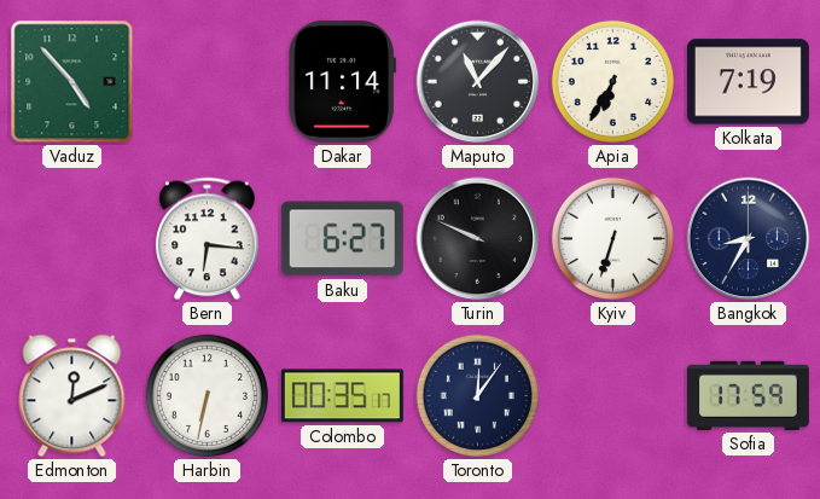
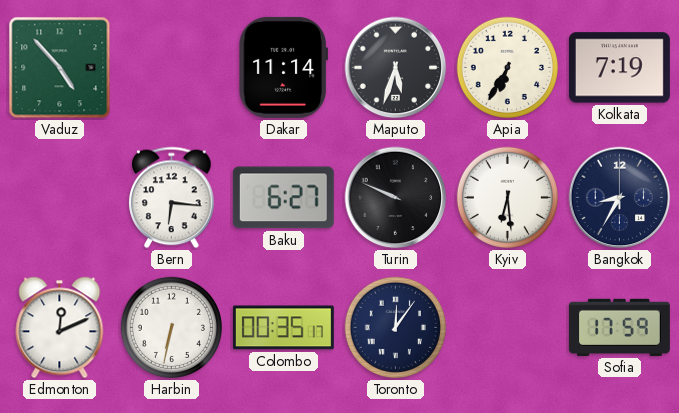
Maputo: 11:07 -> 5:33 (396, 68)
Kyiv: 6:33 -> 6:29 (507, 197)
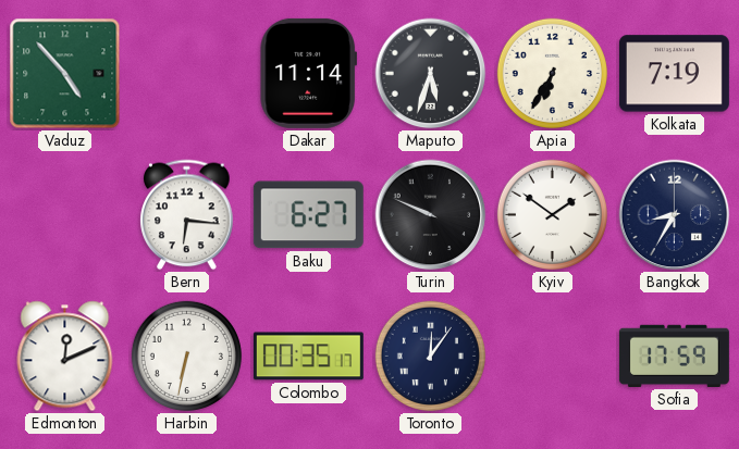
Kyiv: 6:29 -> 1:51 (552, 214)
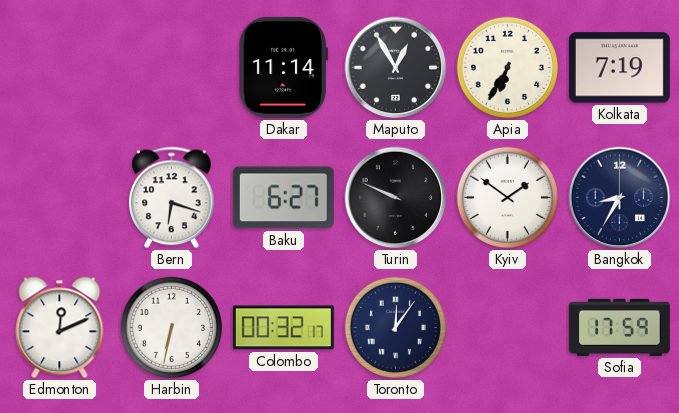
Vaduz: 4:53 -> none (65, 74)
Maputo: 5:33 -> 12:55 (396, 68)
Bern: 6:16 -> 6:18 (172, 198)
Colombo: 00:35 -> 00:32 (283, 328)
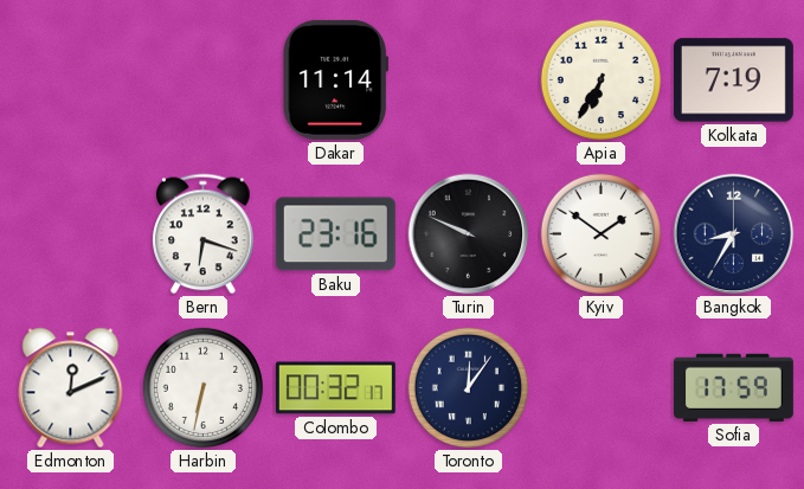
Maputo: 12:55 -> none (396, 68)
Baku: 6:27 -> 23:16 (335, 234)
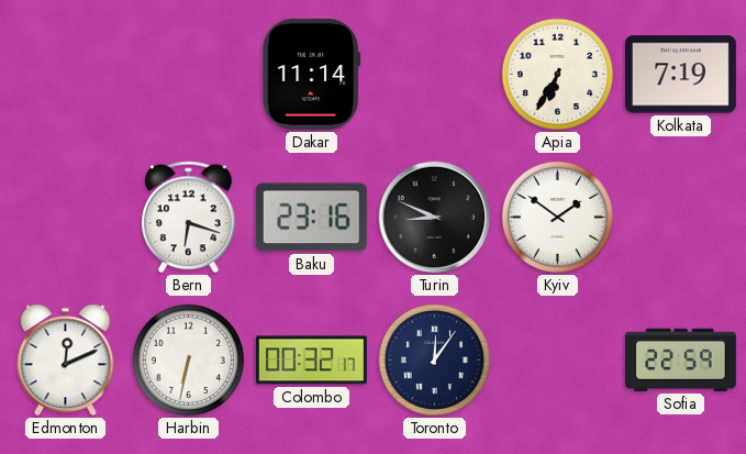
Turin: 9:49 -> 8:49 (435, 218)
Bangkok: 8:35 -> none (734, 234)
Sofia: 17:59 -> 22:59 (680, 359)
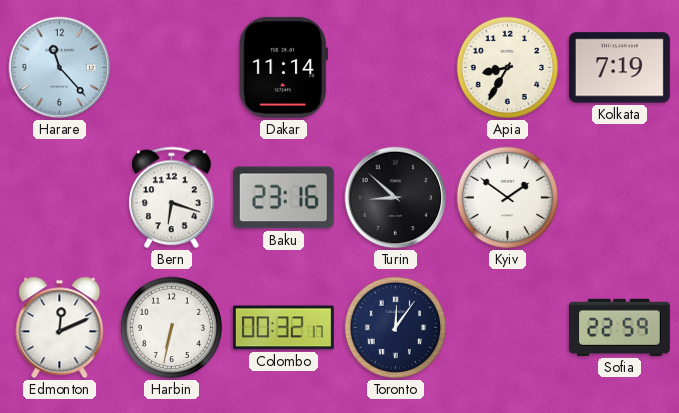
Harare: none -> 11:23 (60, 68)
Apia: 6:35 -> 8:35 (507, 67)
Turin: 8:49 -> 8:52 (396, 198)
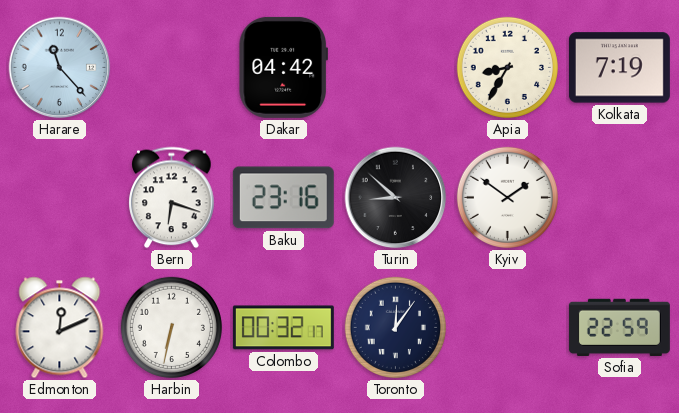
Dakar: 11:14 -> 04:42 (283, 67)
